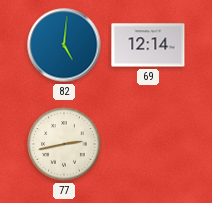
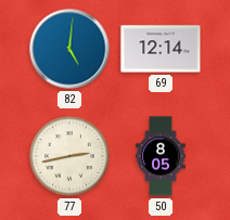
50: none -> 8:05 (161, 156)
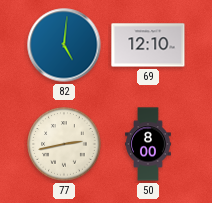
69: 12:14 -> 12:10 (148, 45)
50: 8:05 -> 8:00 (148, 144)
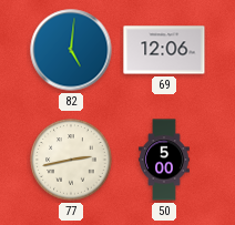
69: 12:10 -> 12:06 (164, 50)
50: 8:00 -> 5:00 (164, 160)
